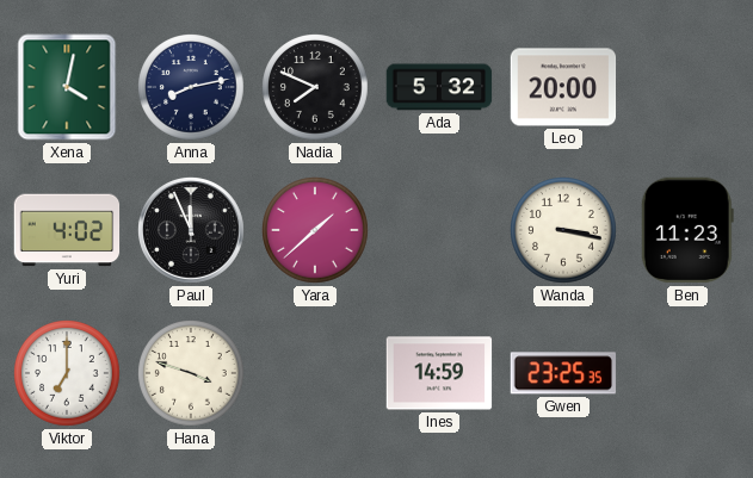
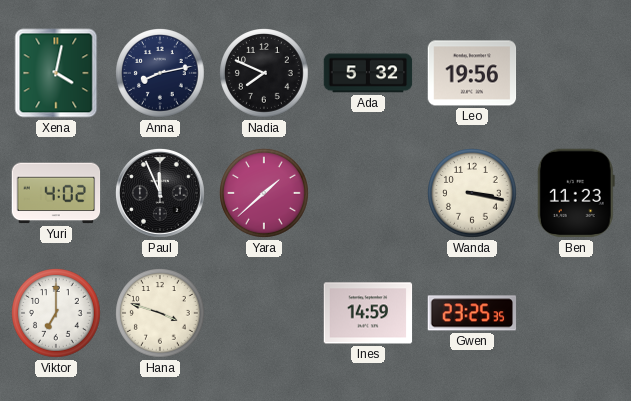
Leo: 20:00 -> 19:56 (472, 73)
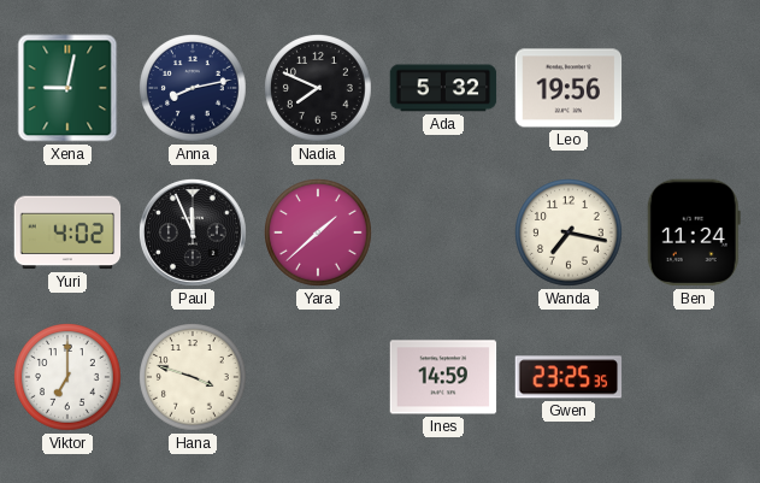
Xena: 4:02 -> 9:02 (67, 88)
Wanda: 3:17 -> 7:17 (570, 234)
Ben: 11:23 -> 11:24 (694, 232)
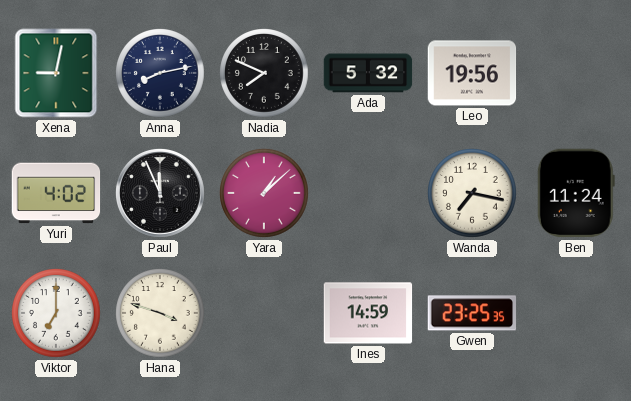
Yara: 1:38 -> 1:08 (265, 194)
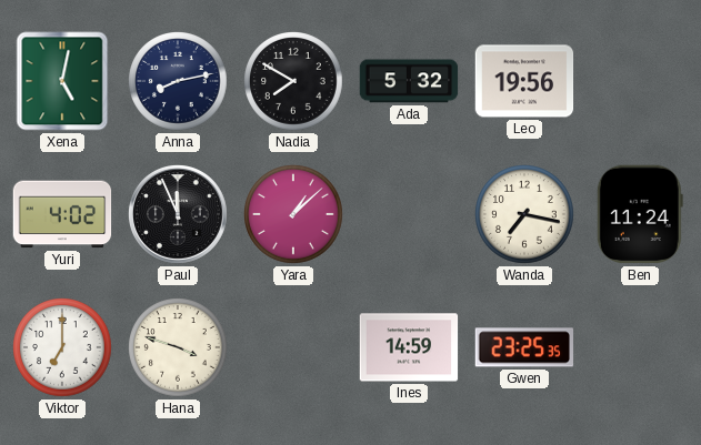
Xena: 9:02 -> 5:02 (62, 81)
Nadia: 7:49 -> 7:50 (294, 82)
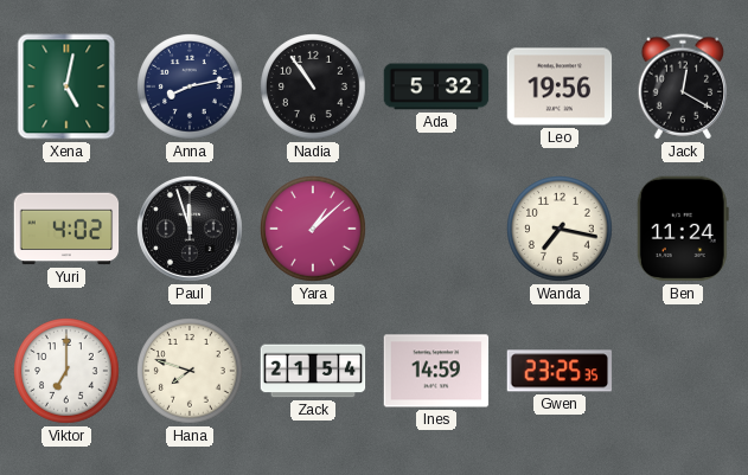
Nadia: 7:50 -> 10:54 (314, 88)
Jack: none -> 12:20 (683, 86)
Paul: 11:56 -> 11:57 (191, 230)
Hana: 3:48 -> 7:48 (191, 372)
Zack: none -> 21:54 (313, 371)
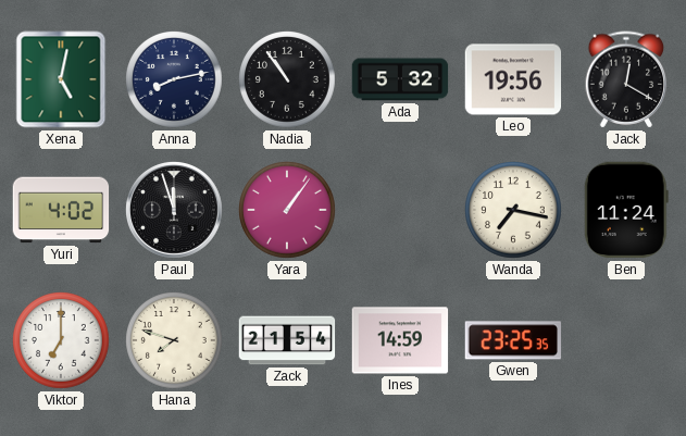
Yara: 1:08 -> 1:06 (288, 211)
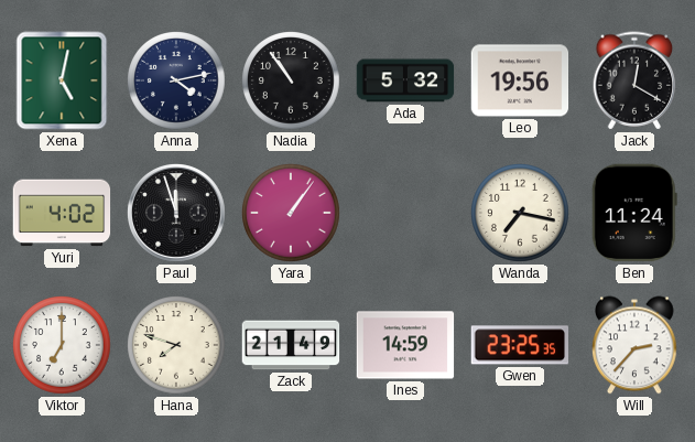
Anna: 8:13 -> 4:13 (177, 82)
Zack: 21:54 -> 21:49 (291, 345)
Will: none -> 2:37 (636, 345)
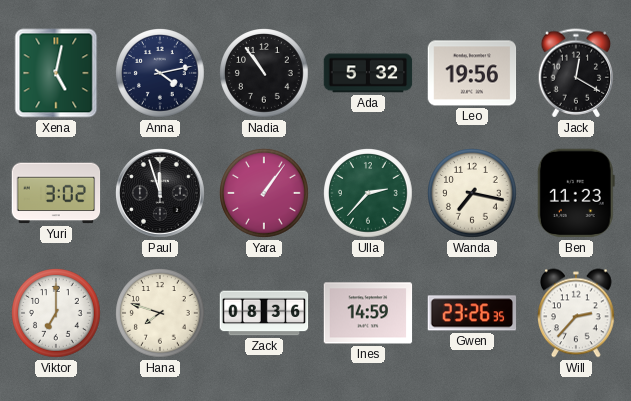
Yuri: 4:02 -> 3:02 (56, 193)
Ulla: none -> 2:37 (369, 194)
Ben: 11:24 -> 11:23 (576, 193)
Zack: 21:49 -> 08:36 (264, 313)
Gwen: 23:25 -> 23:26 (472, 313)
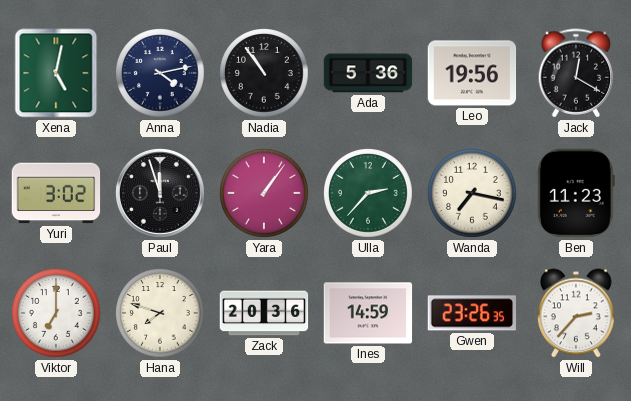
Ada: 5:32 -> 5:36 (368, 73)
Zack: 08:36 -> 20:36 (264, 313)
